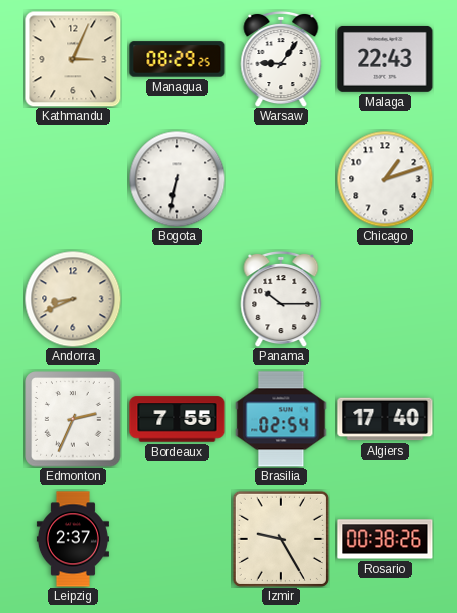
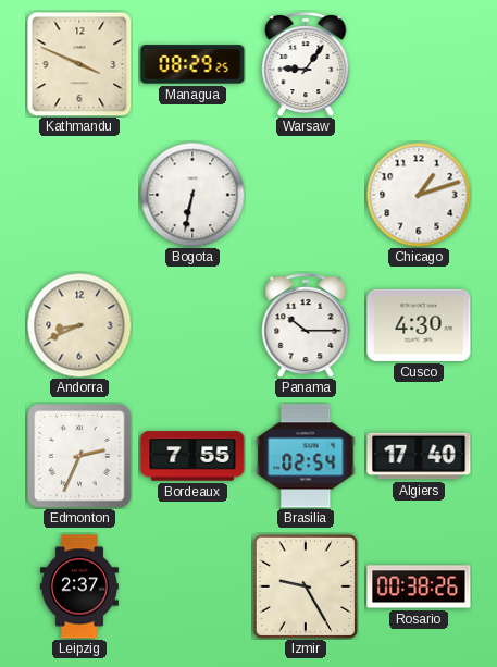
Kathmandu: 3:04 -> 3:49 (79, 64)
Malaga: 22:43 -> none (385, 59)
Cusco: none -> 4:30 (419, 325)
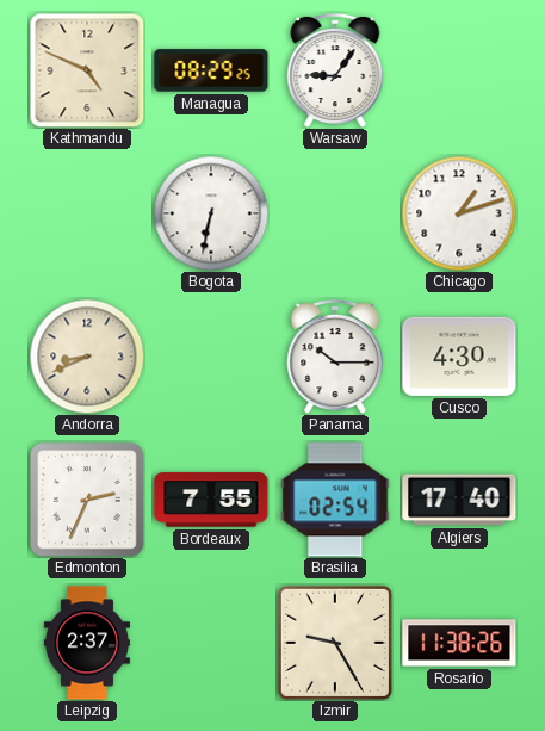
Kathmandu: 3:49 -> 4:49 (87, 70)
Rosario: 00:38 -> 11:38 (459, 643)
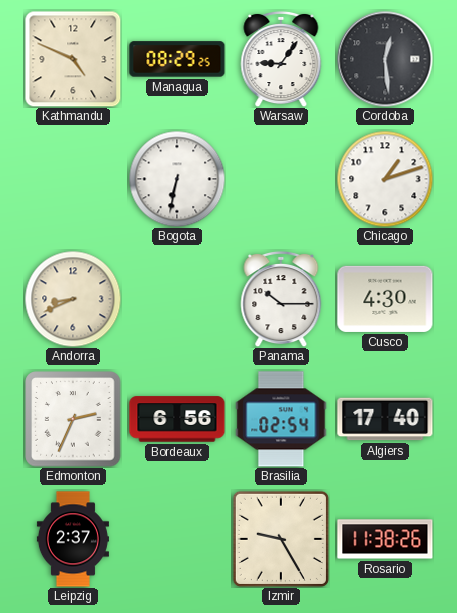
Cordoba: none -> 12:29 (385, 59)
Bordeaux: 7:55 -> 6:56 (177, 419)
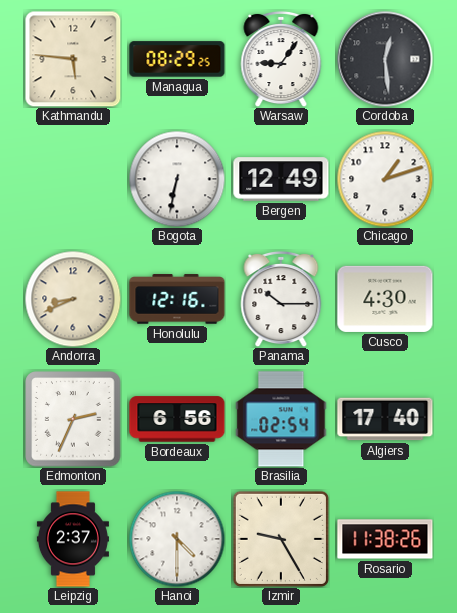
Kathmandu: 4:49 -> 5:46 (73, 59)
Bergen: none -> 12:49 (281, 179)
Honolulu: none -> 12:16 (177, 299)
Hanoi: none -> 4:30 (177, 539)
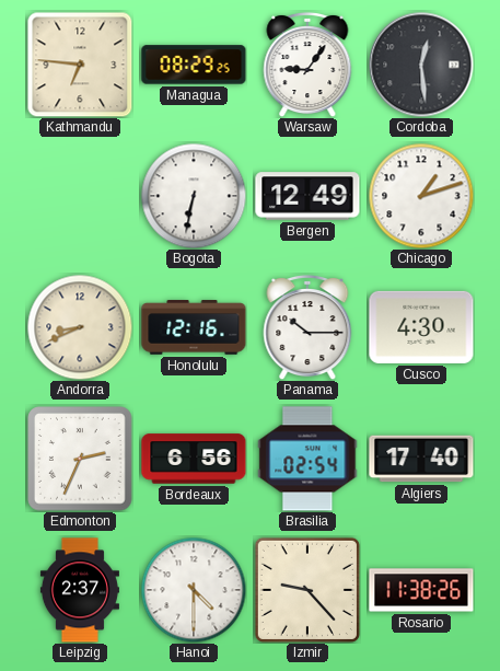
Kathmandu: 5:46 -> 6:46 (80, 65)
Izmir: 9:25 -> 9:23 (307, 590)
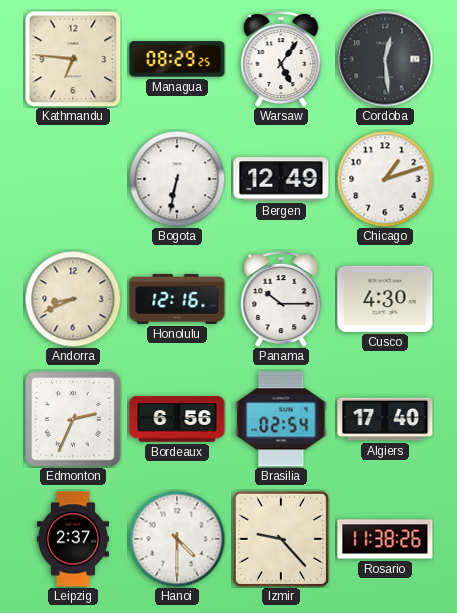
Warsaw: 9:06 -> 5:06 (281, 59)
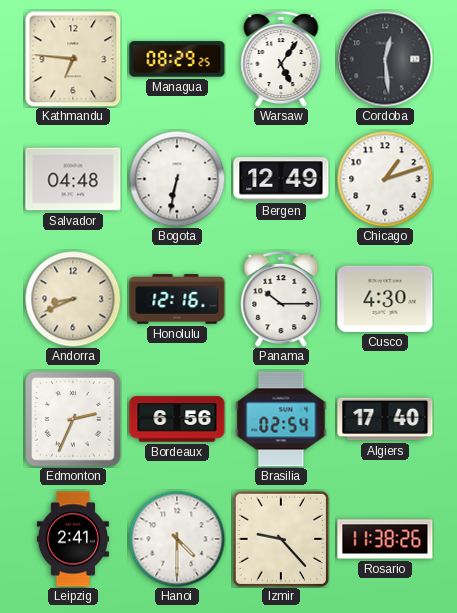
Salvador: none -> 04:48 (73, 179)
Leipzig: 2:37 -> 2:41 (73, 539)
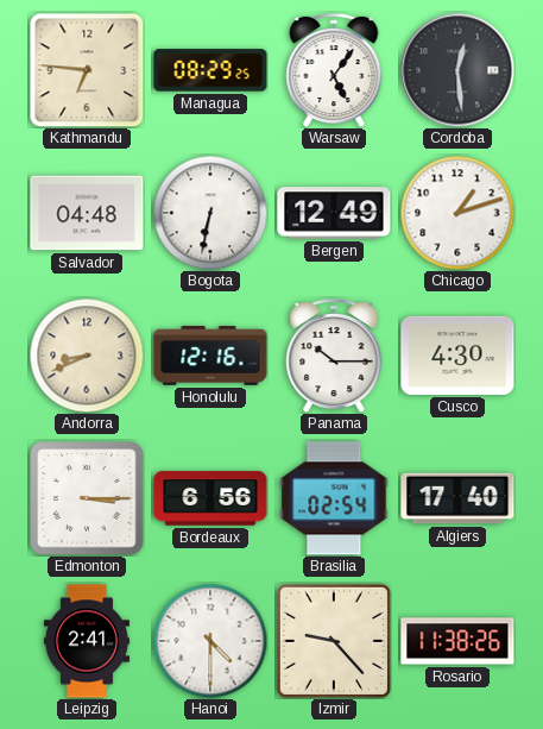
Edmonton: 2:34 -> 3:15 (87, 498)
